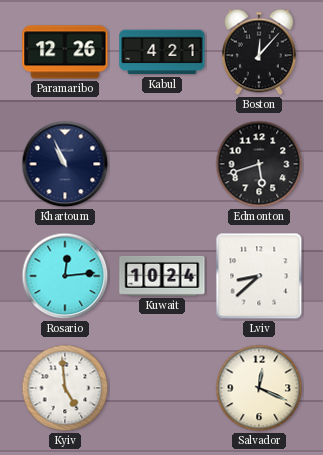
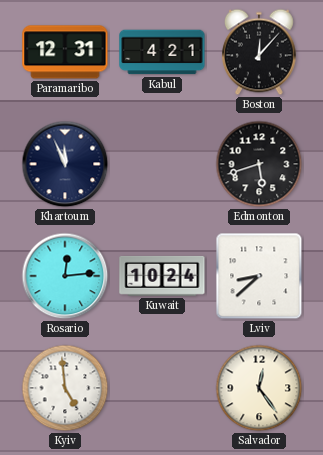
Paramaribo: 12:26 -> 12:31 (65, 52)
Khartoum: 10:56 -> 11:56 (65, 164)
Salvador: 12:19 -> 12:24 (259, 388)
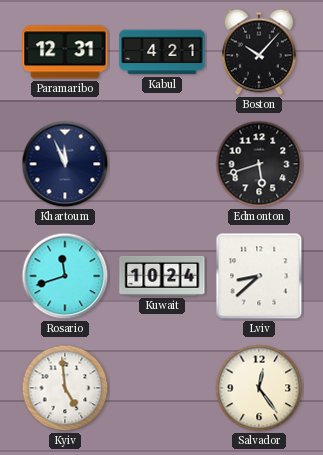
Boston: 12:07 -> 10:07 (260, 52)
Rosario: 12:14 -> 11:42 (65, 276)
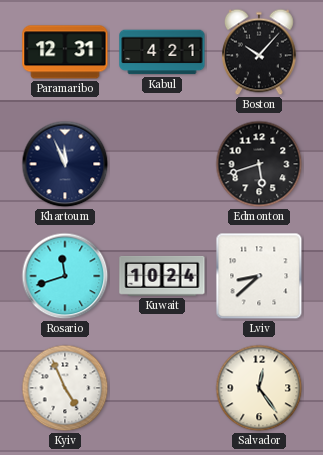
Kyiv: 4:59 -> 4:56 (65, 388)
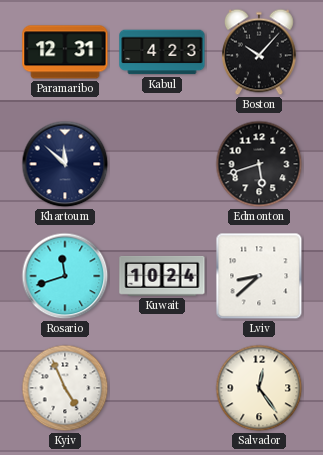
Kabul: 4:21 -> 4:23 (162, 52)
Khartoum: 11:56 -> 11:52 (65, 164)
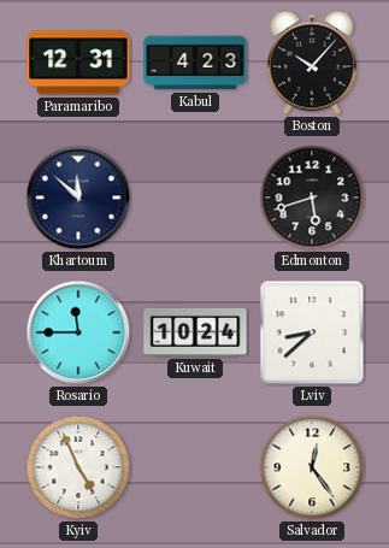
Rosario: 11:42 -> 11:45 (78, 332)
